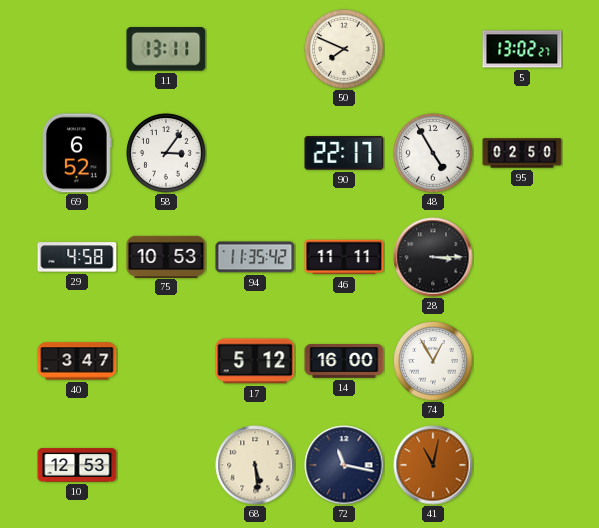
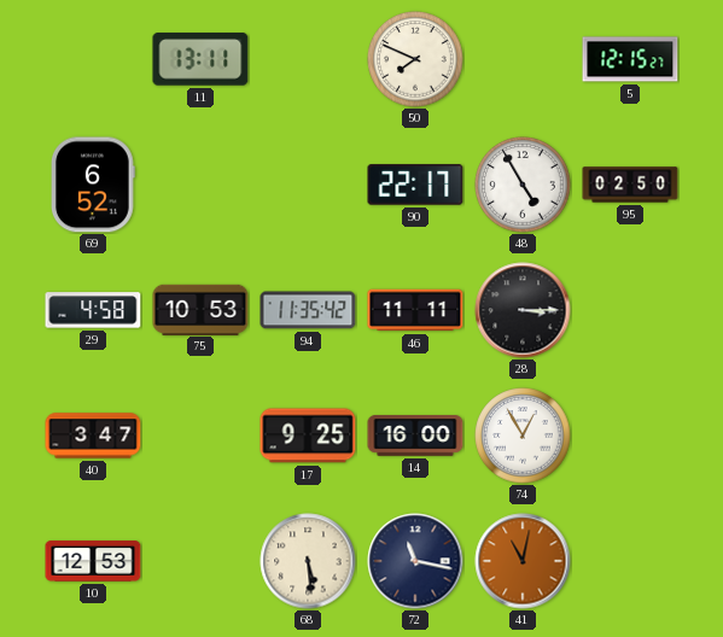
5: 13:02 -> 12:15 (630, 59)
58: 3:06 -> none (166, 153)
17: 5:12 -> 9:25 (308, 436)
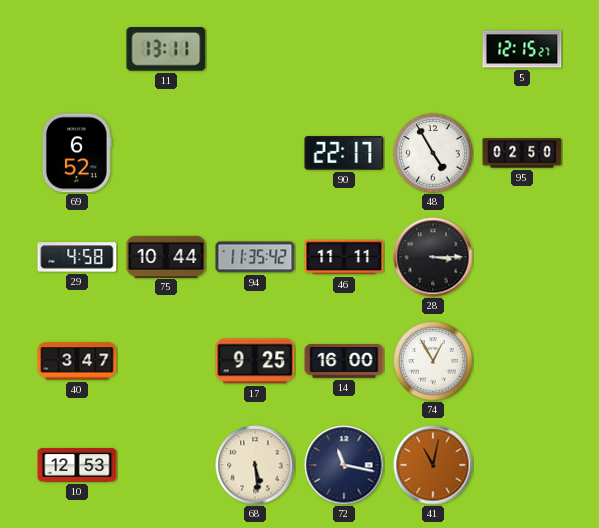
50: 7:49 -> none (415, 59)
75: 10:53 -> 10:44 (166, 256)
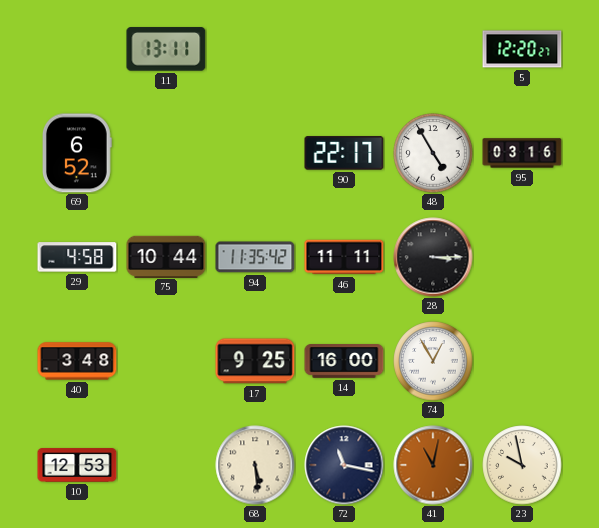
5: 12:15 -> 12:20 (522, 49)
95: 02:50 -> 03:16 (522, 153)
40: 3:47 -> 3:48 (77, 361)
23: none -> 9:58 (522, 465)
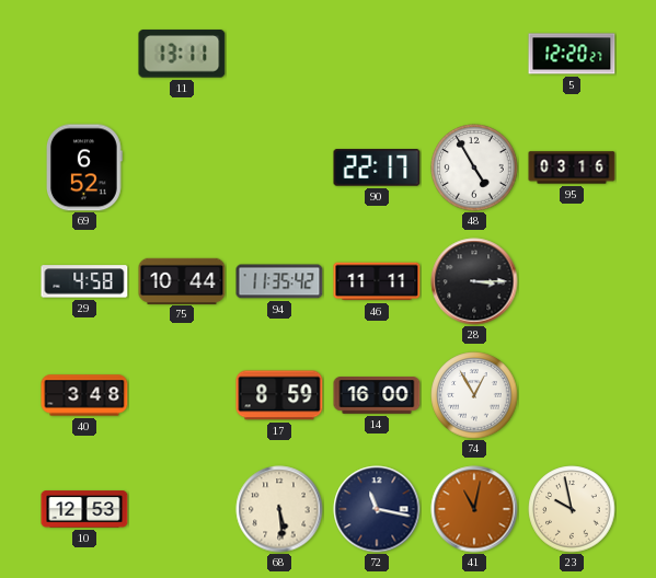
17: 9:25 -> 8:59 (279, 395)
